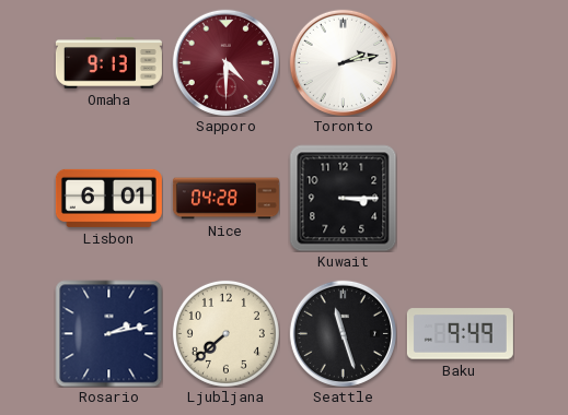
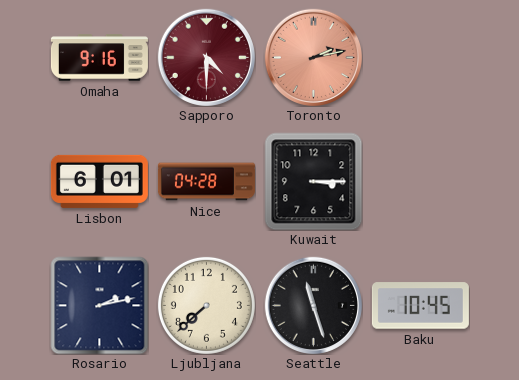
Omaha: 9:13 -> 9:16 (99, 58)
Toronto dial: white -> salmon (313, 57)
Baku: 9:49 -> 10:45 (420, 306)
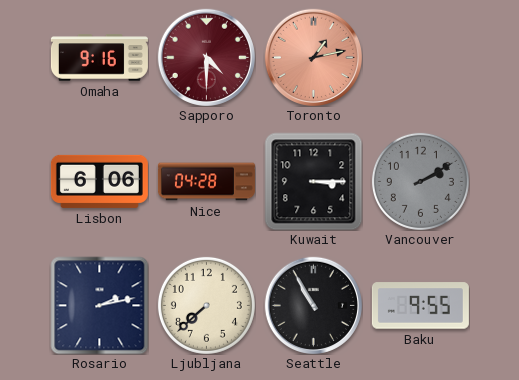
Toronto: 2:13 -> 1:13 (313, 57)
Lisbon: 6:01 -> 6:06 (99, 181)
Vancouver: none -> 2:10 (420, 181)
Seattle: 11:27 -> 10:55 (313, 305)
Baku: 10:45 -> 9:55 (420, 306)
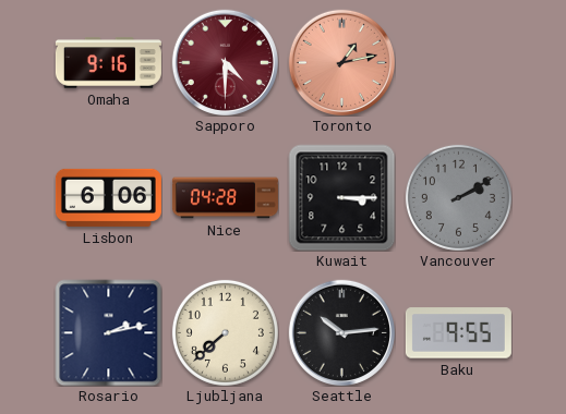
Seattle: 10:55 -> 10:14 (341, 332)
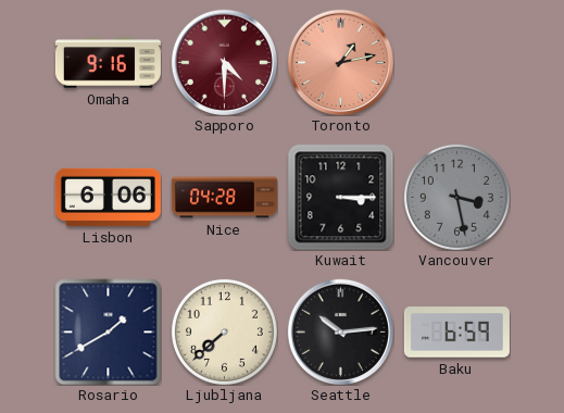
Vancouver: 2:10 -> 3:28 (456, 197)
Rosario: 2:13 -> 1:40 (108, 331)
Baku: 9:55 -> 6:59 (456, 333)
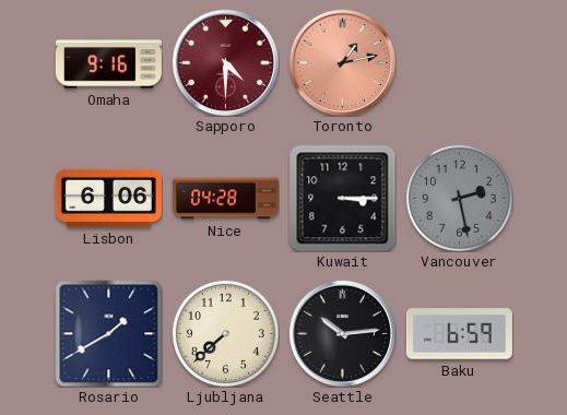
Vancouver: 3:28 -> 2:28 (459, 198)
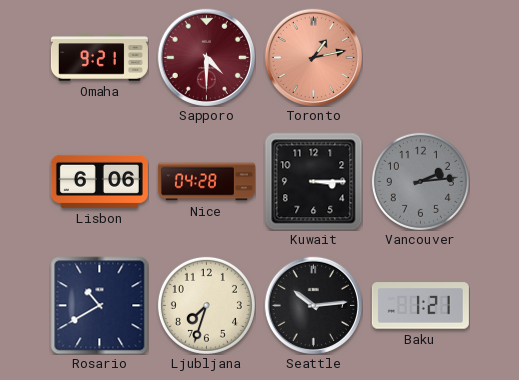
Omaha: 9:16 -> 9:21 (99, 58)
Vancouver: 2:28 -> 2:14 (420, 181)
Rosario: 1:40 -> 10:40 (99, 305)
Ljubljana: 7:38 -> 7:33 (206, 305)
Baku: 6:59 -> 1:21 (420, 306)
